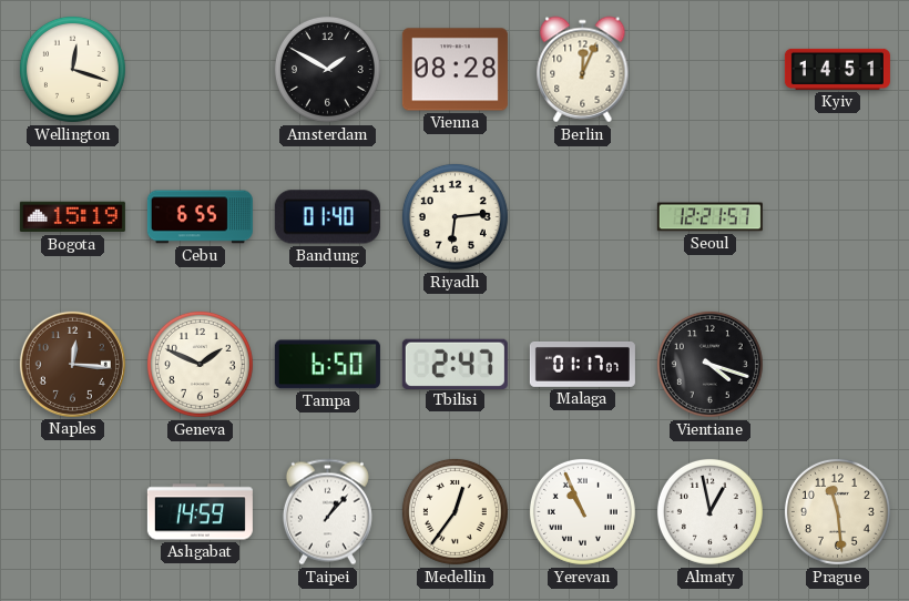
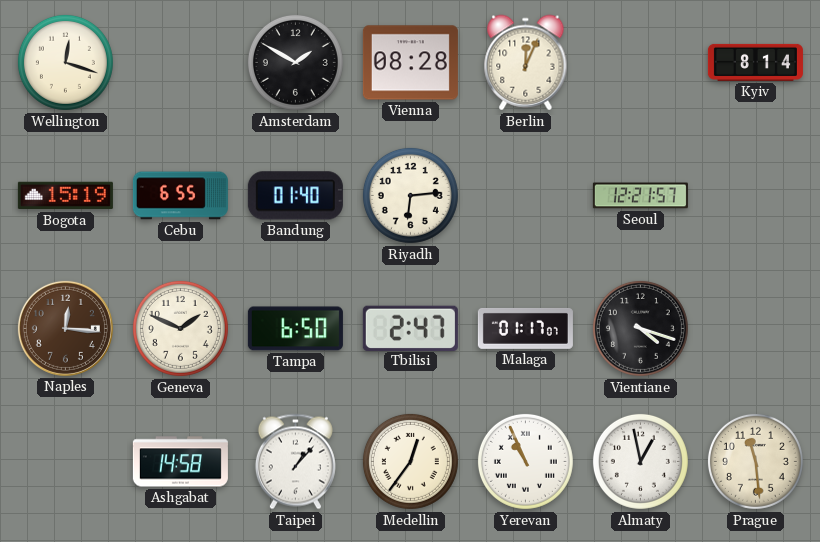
Kyiv: 14:51 -> 8:14 (755, 62)
Ashgabat: 14:59 -> 14:58 (180, 462)
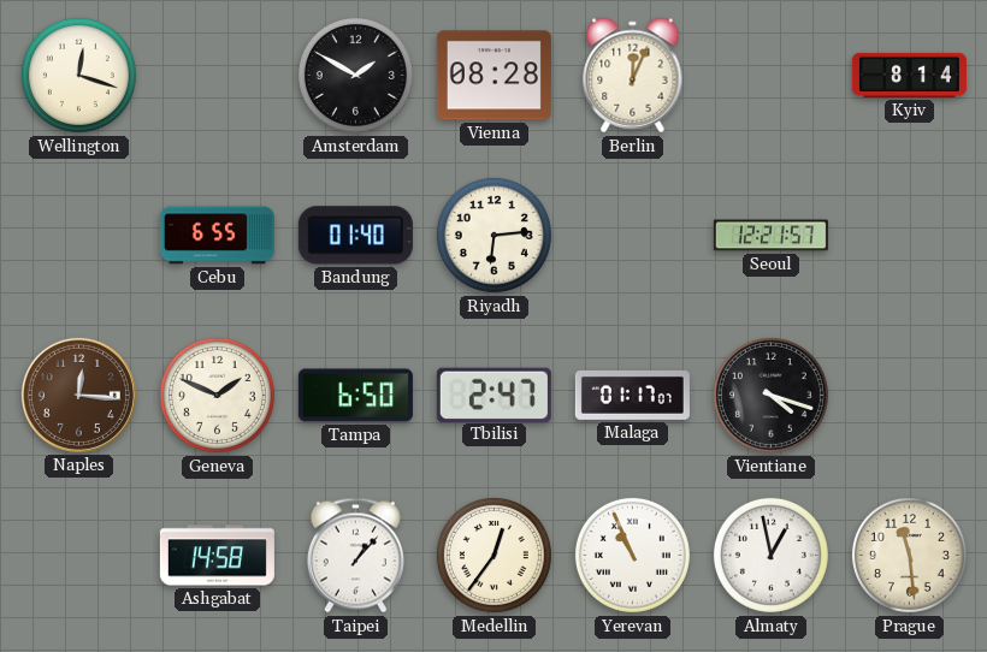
Bogota: 15:19 -> none (65, 196)
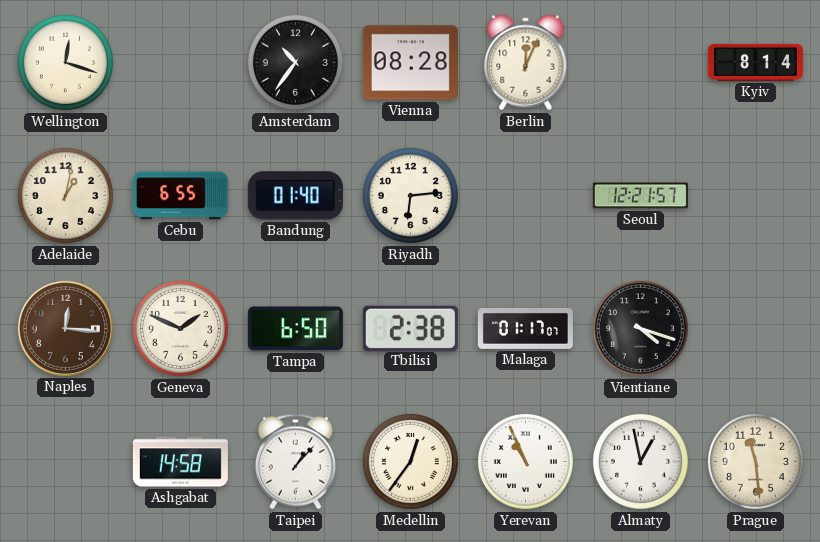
Amsterdam: 1:50 -> 10:36 (295, 62)
Adelaide: none -> 1:02 (65, 195)
Tbilisi: 2:47 -> 2:38 (410, 328)
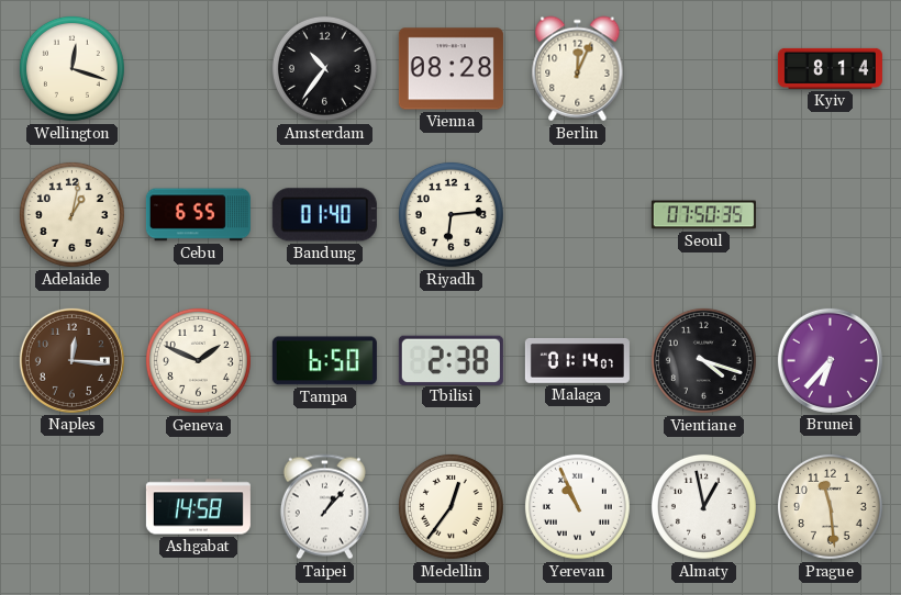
Seoul: 12:21 -> 07:50 (703, 215)
Malaga: 01:17 -> 01:14 (577, 360)
Brunei: none -> 6:37 (830, 360)
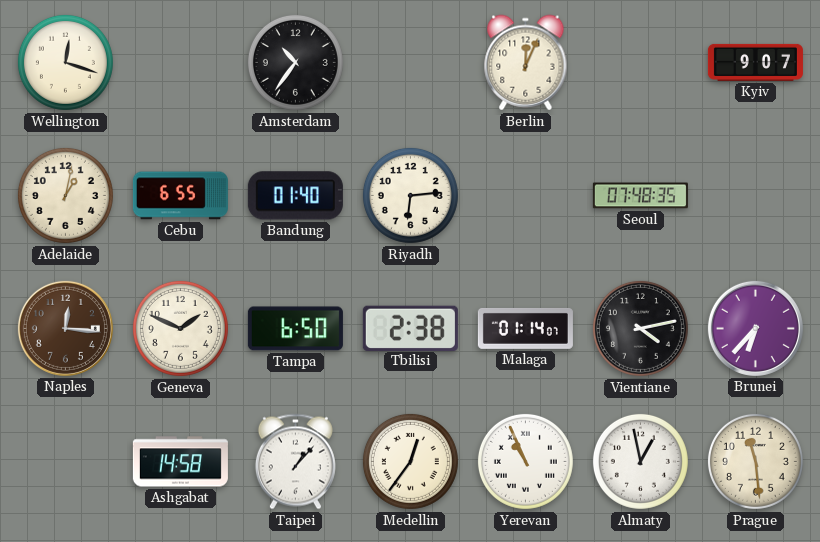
Vienna: 08:28 -> none (451, 69)
Kyiv: 8:14 -> 9:07 (755, 62)
Seoul: 07:50 -> 07:48 (640, 196)
Vientiane: 4:18 -> 4:13 (640, 328)
